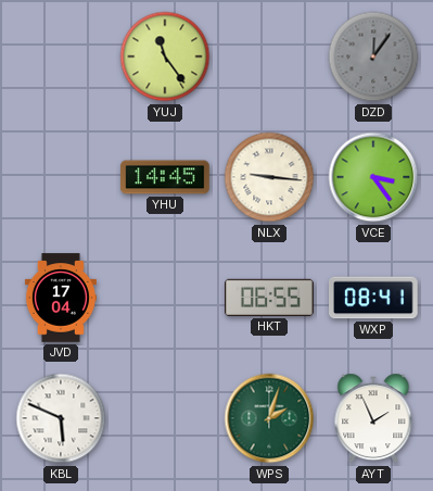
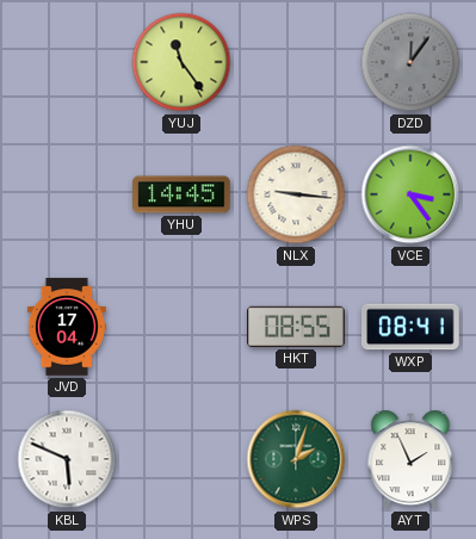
HKT: 06:55 -> 08:55 (296, 327)
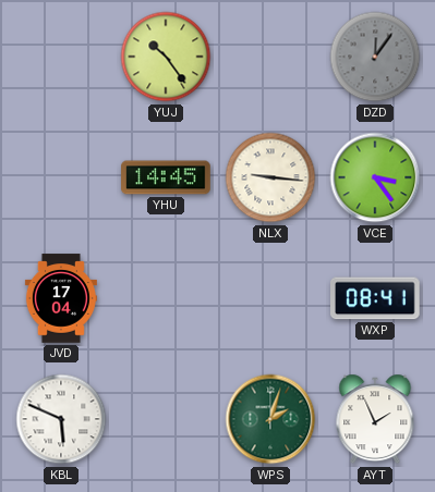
YUJ: 11:24 -> 10:24 (166, 57)
HKT: 08:55 -> none (296, 327)
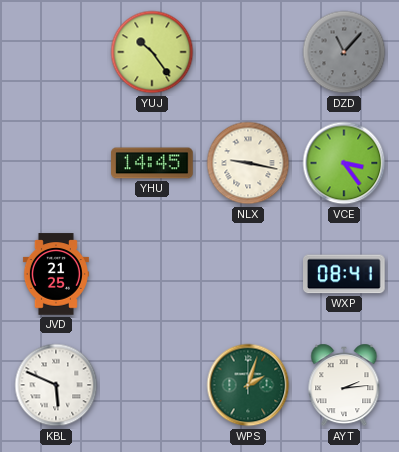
DZD: 12:06 -> 11:07 (344, 52)
NLX: 9:16 -> 9:17 (248, 163)
JVD: 17:04 -> 21:25 (56, 274)
AYT: 1:56 -> 2:14 (344, 385)
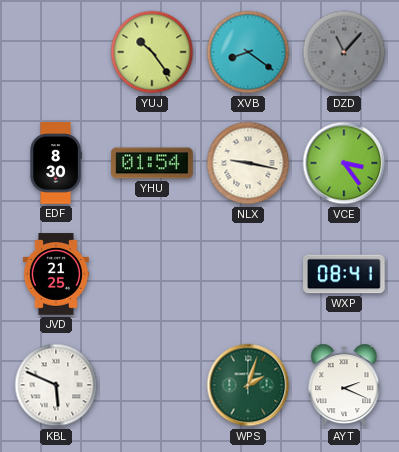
XVB: none -> 8:21 (248, 52)
EDF: none -> 8:30 (56, 163)
YHU: 14:45 -> 01:54 (152, 163)
AYT: 2:14 -> 2:19 (344, 385)
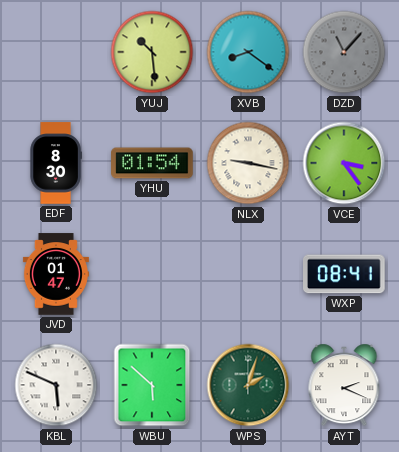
YUJ: 10:24 -> 10:29 (152, 52)
JVD: 21:25 -> 01:47 (56, 274)
WBU: none -> 5:52 (152, 385)
